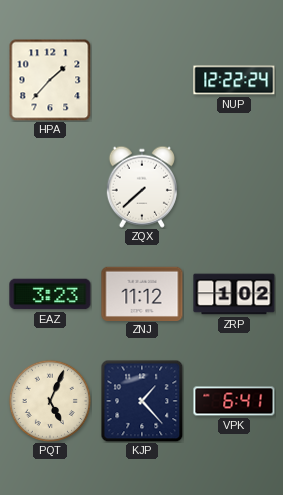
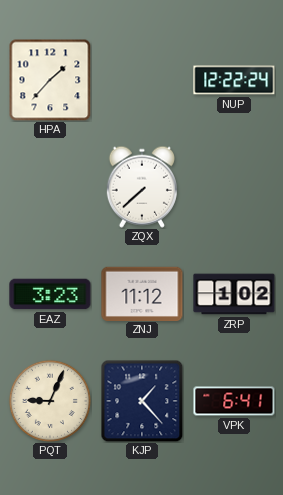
PQT: 5:04 -> 9:04 (49, 400)
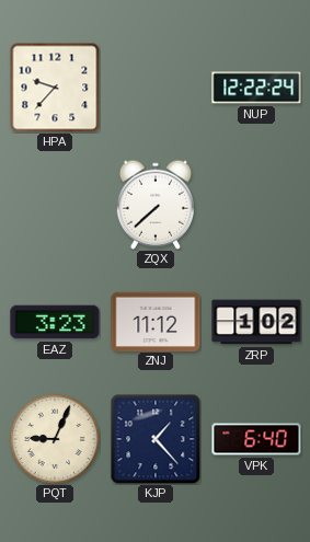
HPA: 1:37 -> 9:37 (55, 88)
VPK: 6:41 -> 6:40 (256, 439)
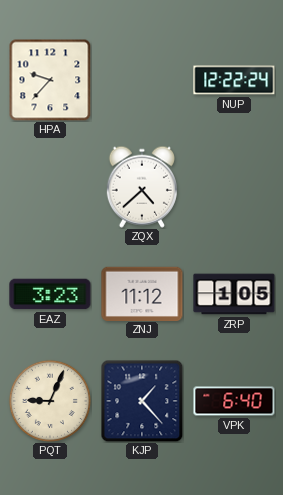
ZQX: 7:38 -> 4:38 (142, 187)
ZRP: 1:02 -> 1:05 (234, 294)
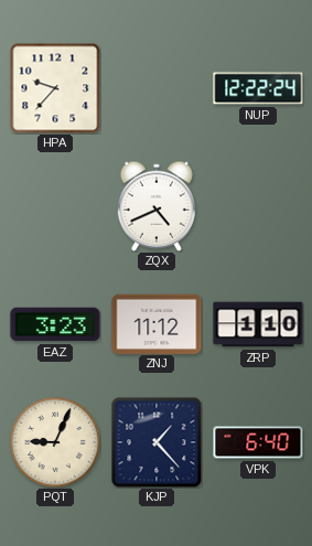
ZQX: 4:38 -> 4:41 (157, 206)
ZRP: 1:05 -> 1:10 (258, 324)
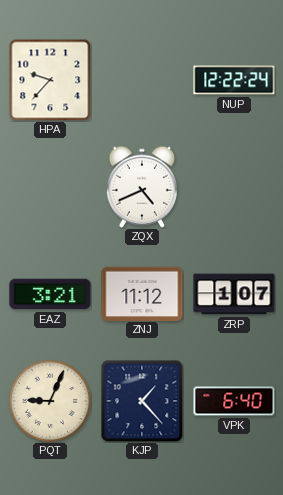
EAZ: 3:23 -> 3:21 (50, 294)
ZRP: 1:10 -> 1:07 (234, 294)
